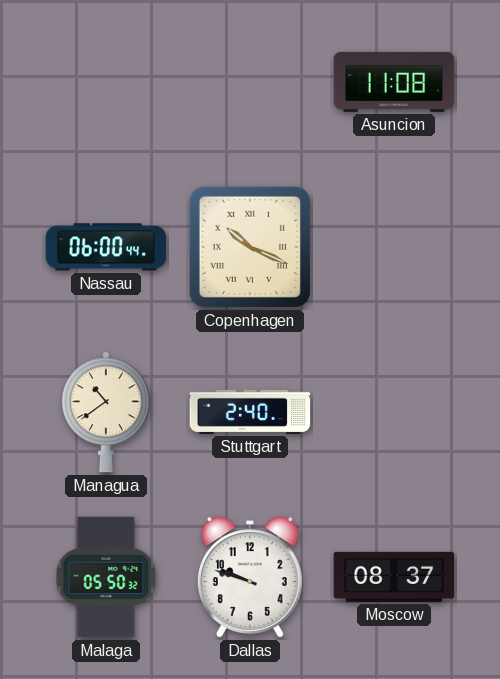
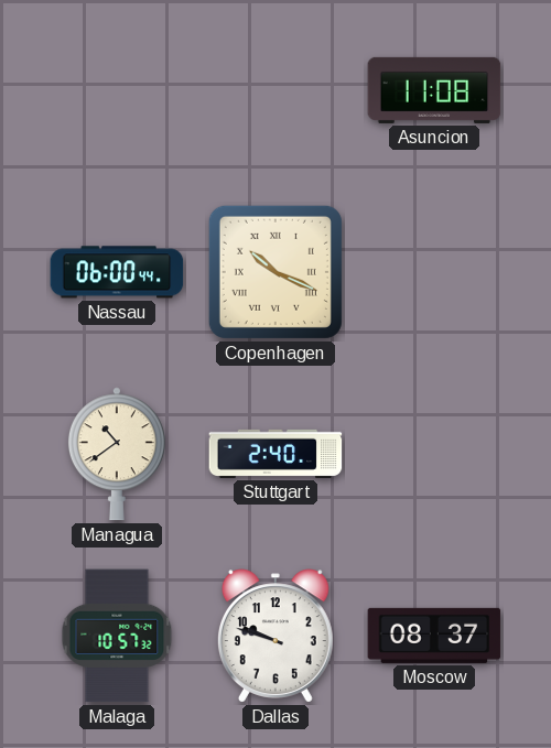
Malaga: 05:50 -> 10:57 (117, 636)
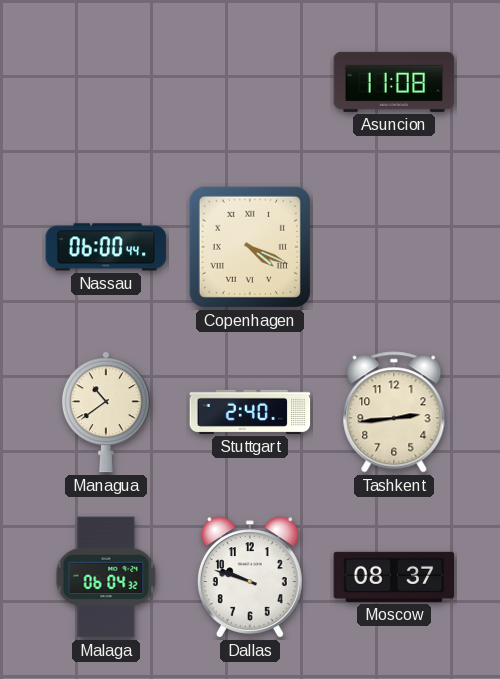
Copenhagen: 10:19 -> 4:19 (250, 247)
Tashkent: none -> 2:44 (394, 412)
Malaga: 10:57 -> 06:04 (106, 577)
